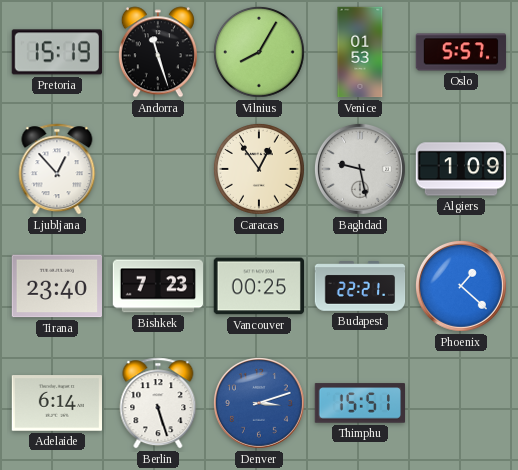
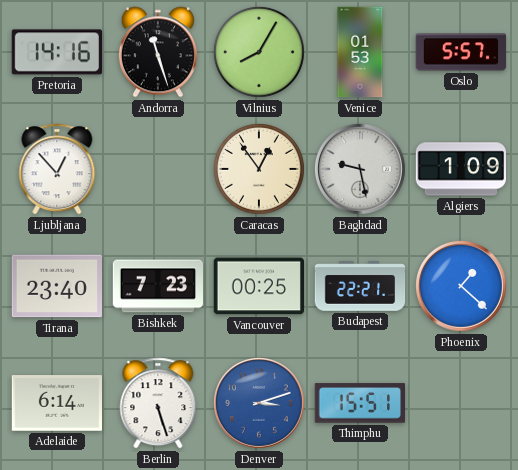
Pretoria: 15:19 -> 14:16 (56, 52)
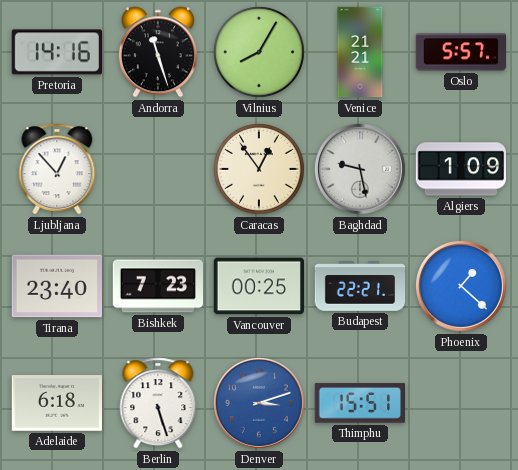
Venice: 01:53 -> 21:21 (360, 52)
Adelaide: 6:14 -> 6:18 (57, 403)
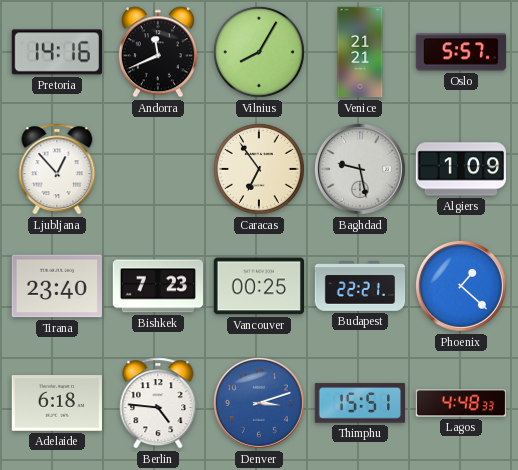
Andorra: 11:27 -> 11:41 (158, 52)
Caracas: 12:54 -> 6:54 (259, 169)
Berlin: 5:27 -> 4:46 (158, 403)
Lagos: none -> 4:48 (461, 403)
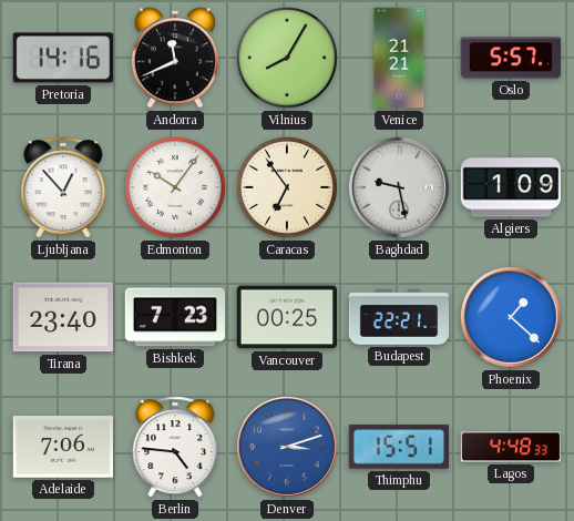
Edmonton: none -> 10:06 (175, 187)
Adelaide: 6:18 -> 7:06 (63, 447)
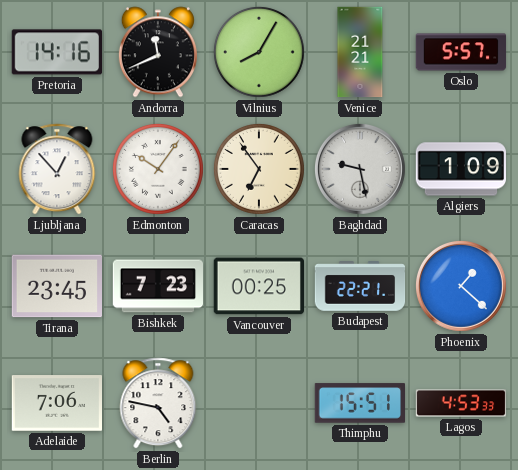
Tirana: 23:40 -> 23:45 (56, 286)
Berlin: 4:46 -> 4:47 (158, 403)
Denver: 3:12 -> none (287, 447)
Lagos: 4:48 -> 4:53 (461, 403)
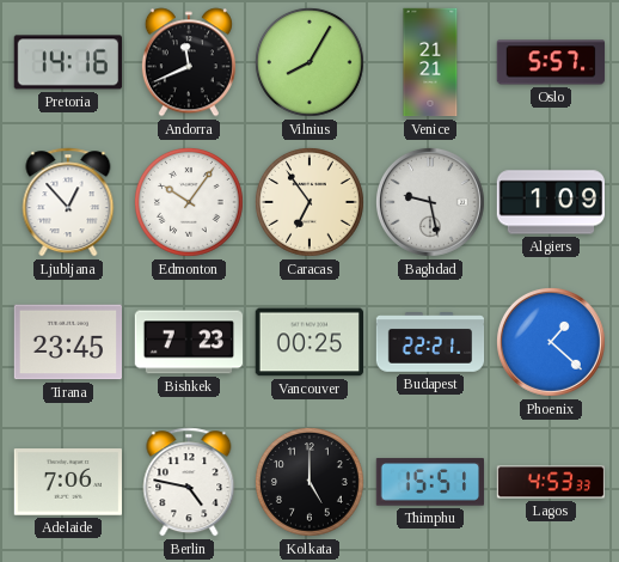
Kolkata: none -> 5:00 (309, 482)
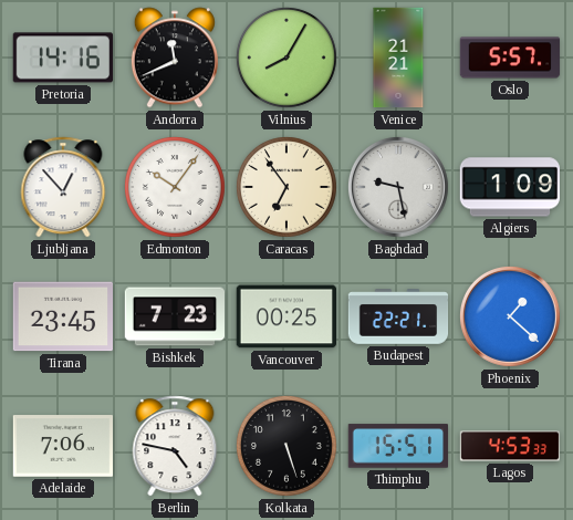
Kolkata: 5:00 -> 5:27 (286, 446)
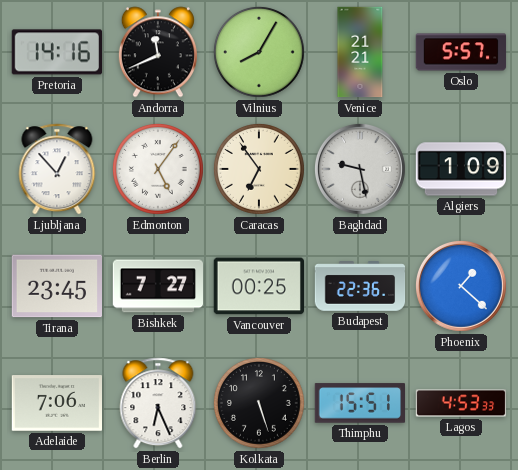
Edmonton: 10:06 -> 5:06 (158, 169)
Bishkek: 7:23 -> 7:27 (157, 286)
Budapest: 22:21 -> 22:36 (360, 286)
Berlin: 4:47 -> 6:26 (158, 403)
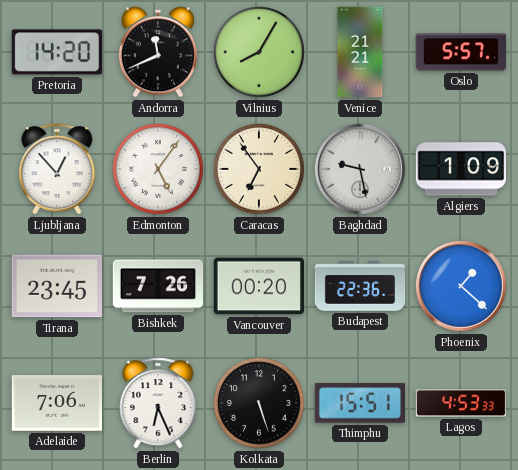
Pretoria: 14:16 -> 14:20 (56, 52)
Bishkek: 7:27 -> 7:26 (157, 286)
Vancouver: 00:25 -> 00:20 (258, 286)
